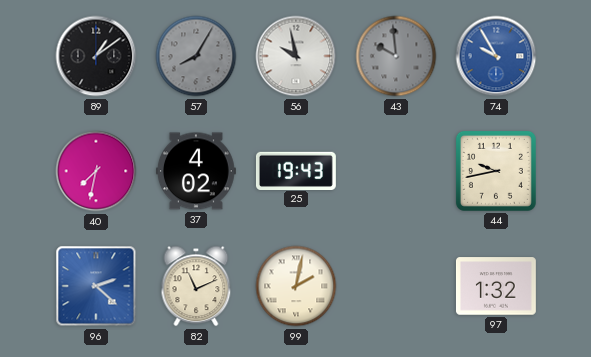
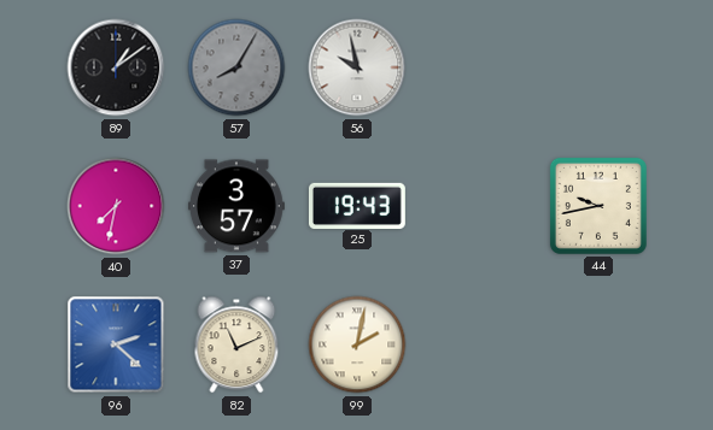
43: 9:59 -> none (396, 56)
74: 9:55 -> none (496, 56)
37: 4:02 -> 3:57 (236, 206)
97: 1:32 -> none (496, 286)
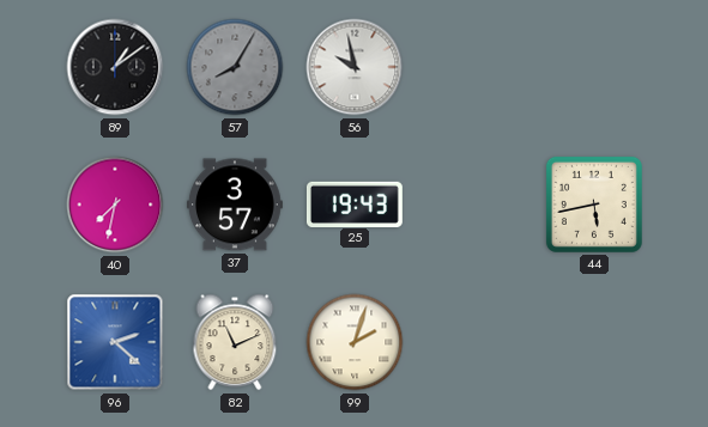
44: 9:43 -> 5:43 (594, 205)
99: 2:02 -> 2:03 (355, 342)
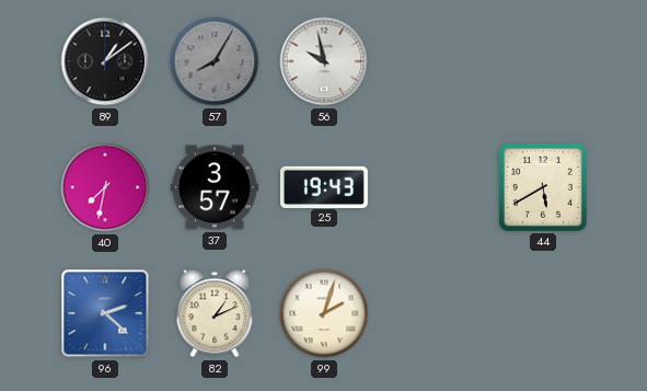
44: 5:43 -> 5:40 (543, 187)
82: 11:11 -> 1:11 (215, 313)
